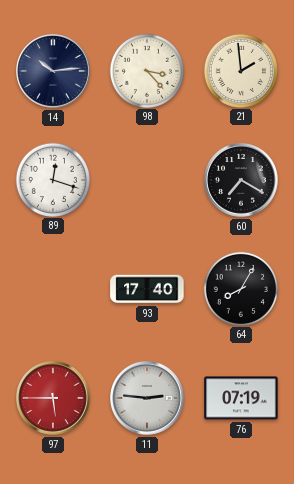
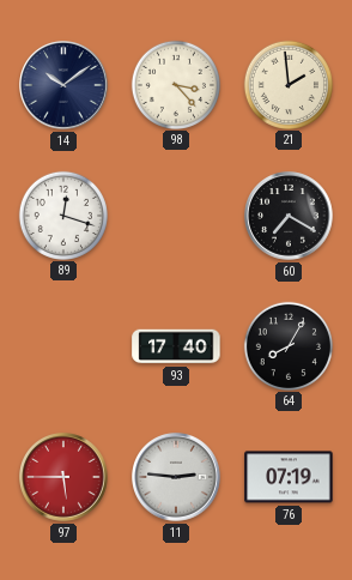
14: 10:14 -> 10:09 (63, 85)
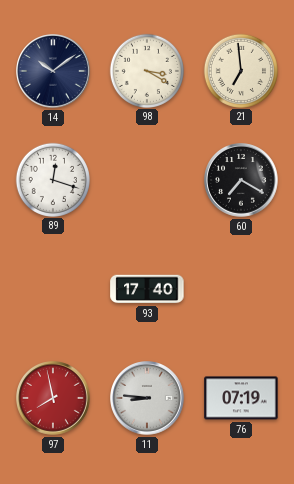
98: 3:23 -> 3:20 (146, 70)
21: 1:59 -> 6:59 (240, 70)
64: 8:05 -> none (287, 345)
97: 5:45 -> 7:58 (53, 398)
11: 2:46 -> 8:46 (147, 398)
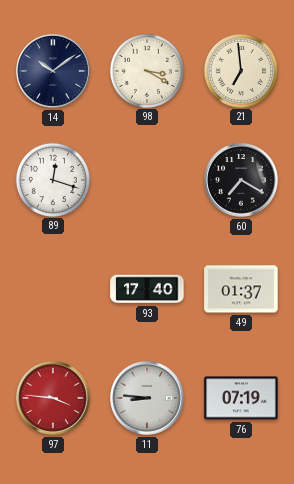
49: none -> 01:37 (241, 289)
97: 7:58 -> 3:46 (53, 398)
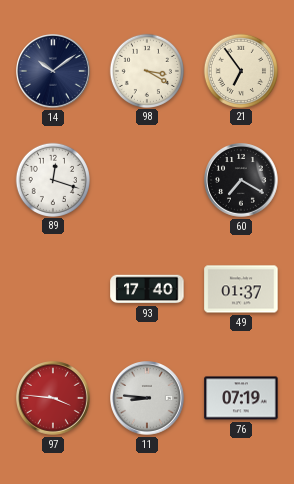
21: 6:59 -> 6:54 (240, 70)
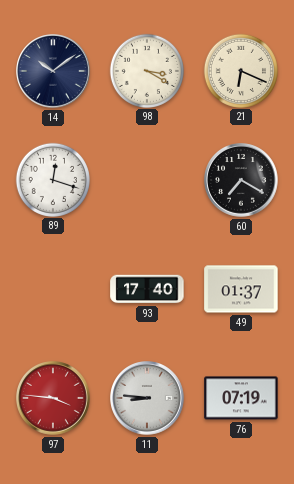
21: 6:54 -> 6:19 (240, 70)
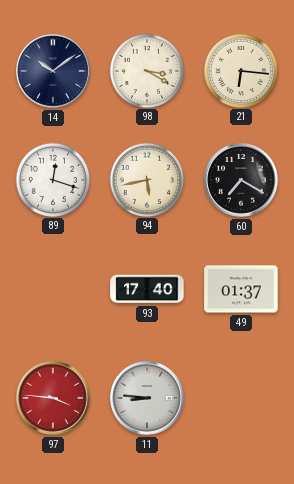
21: 6:19 -> 6:16 (240, 70)
94: none -> 5:43 (146, 179)
76: 07:19 -> none (241, 398)
